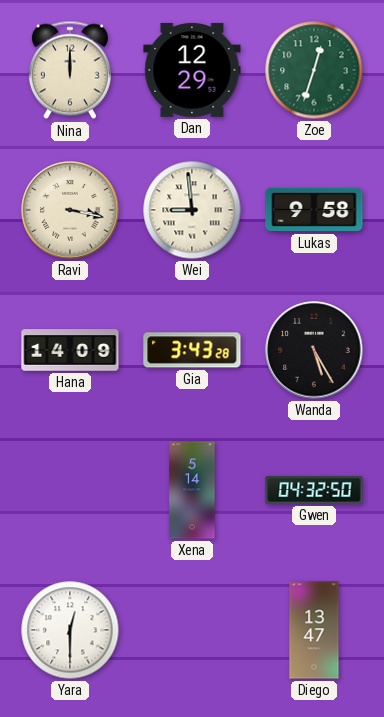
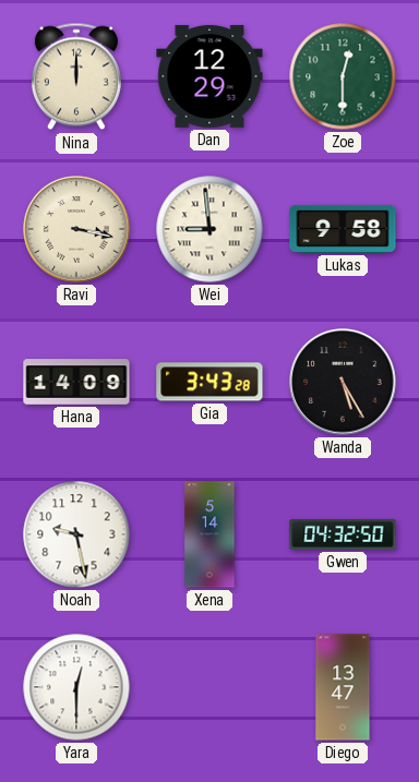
Zoe: 12:33 -> 12:30 (343, 76)
Noah: none -> 9:28 (76, 534)
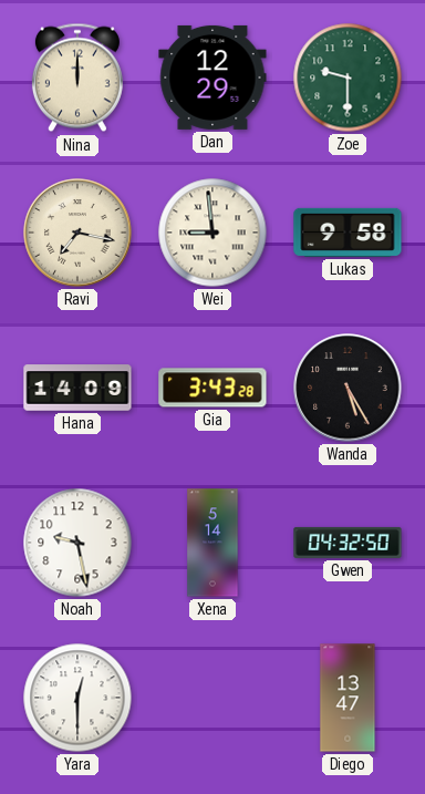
Zoe: 12:30 -> 9:30 (348, 78)
Ravi: 3:17 -> 7:17 (77, 233)
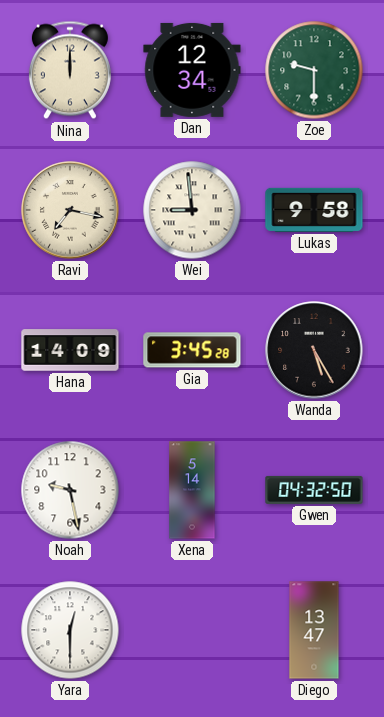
Dan: 12:29 -> 12:34 (192, 70)
Gia: 3:43 -> 3:45 (192, 350)
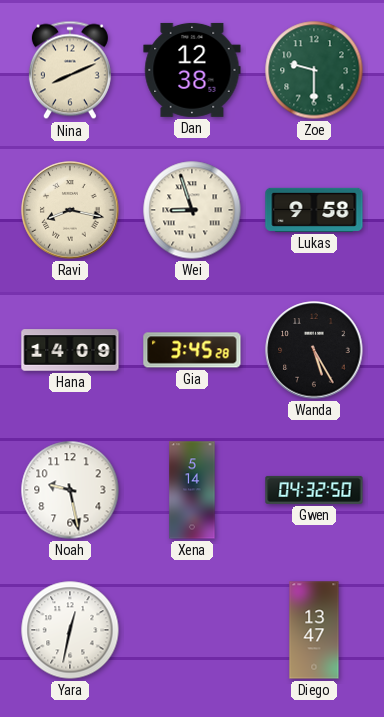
Nina: 12:00 -> 8:11 (70, 70)
Dan: 12:34 -> 12:38 (192, 70)
Ravi: 7:17 -> 8:17 (70, 210)
Wei: 8:59 -> 8:57 (192, 210)
Yara: 12:30 -> 12:32 (70, 630)
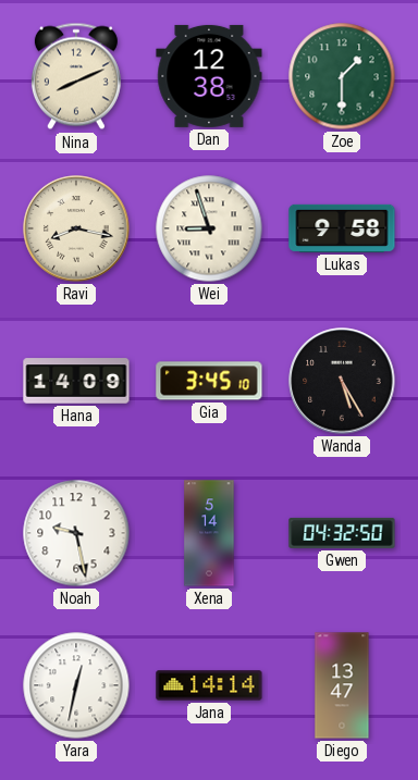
Zoe: 9:30 -> 1:30 (342, 76)
Gia: 3:45:28 -> 3:45:10 (209, 381)
Jana: none -> 14:14 (209, 685)
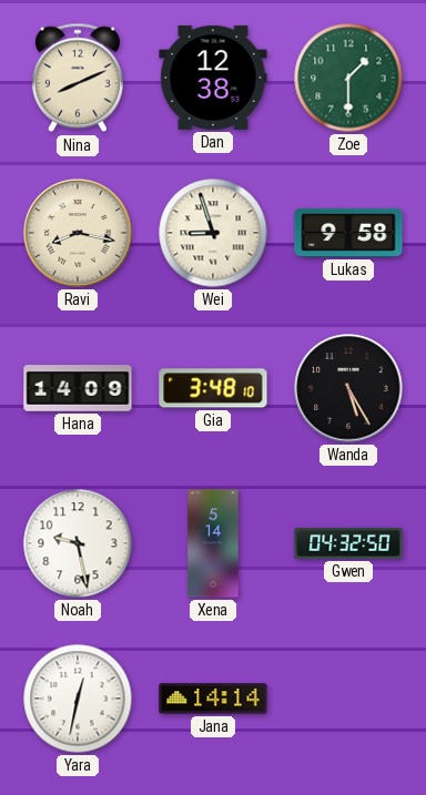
Gia: 3:45 -> 3:48 (213, 388)
Diego: 13:47 -> none (342, 685)
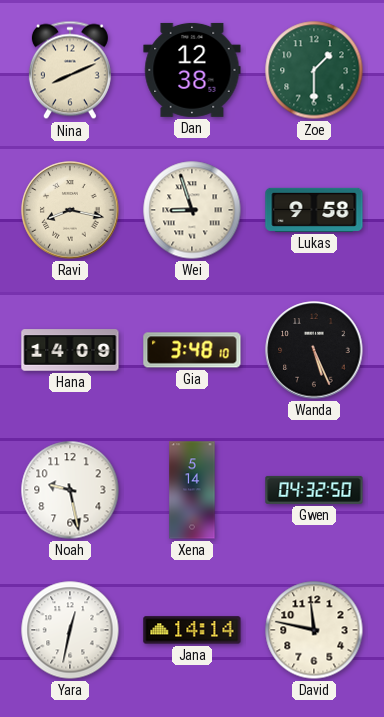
Wanda: 5:25 -> 5:26 (314, 350)
David: none -> 11:47 (314, 630)
